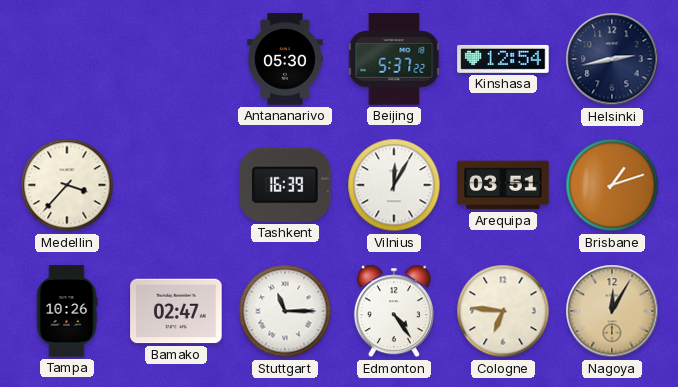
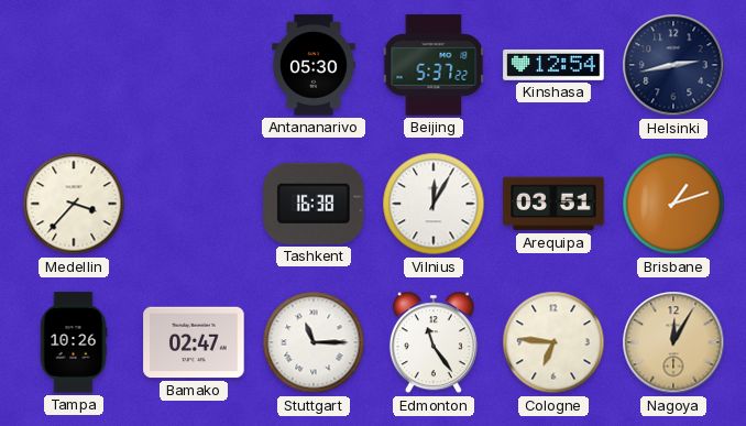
Tashkent: 16:39 -> 16:38 (315, 204)
Edmonton: 4:24 -> 11:24 (434, 342)
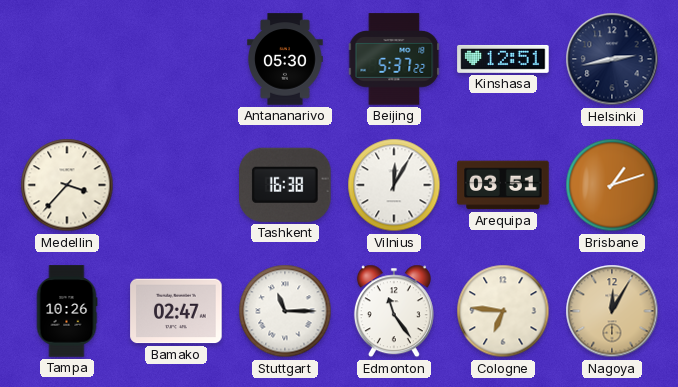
Kinshasa: 12:54 -> 12:51 (503, 59)
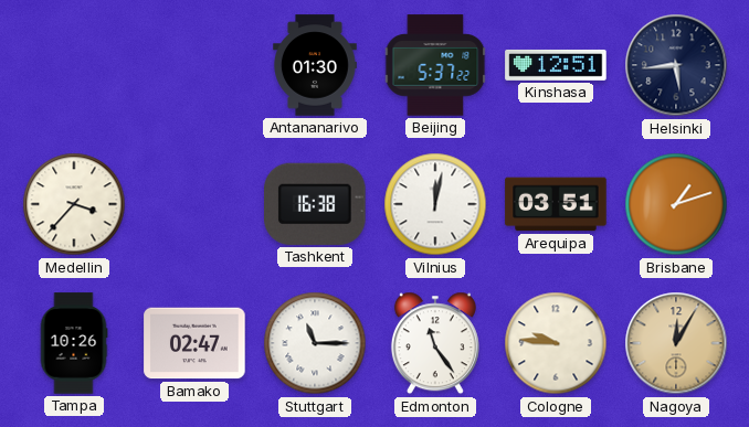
Antananarivo: 05:30 -> 01:30 (315, 65)
Helsinki: 2:43 -> 5:44 (676, 65)
Vilnius: 12:05 -> 12:02 (435, 204)
Cologne: 6:46 -> 9:46 (556, 343)
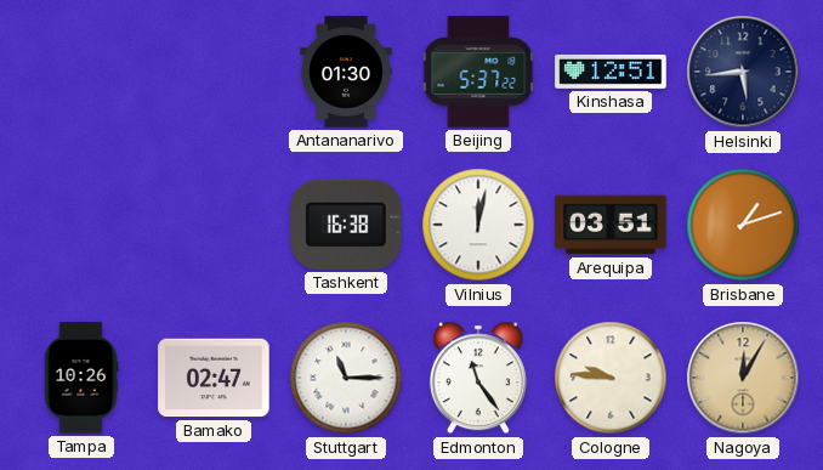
Medellin: 3:37 -> none (74, 204)
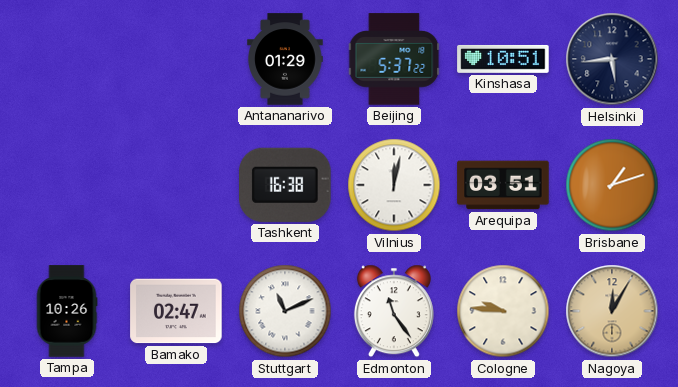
Antananarivo: 01:30 -> 01:29 (285, 59)
Kinshasa: 12:51 -> 10:51 (503, 59)
Stuttgart: 11:15 -> 11:11 (285, 311)
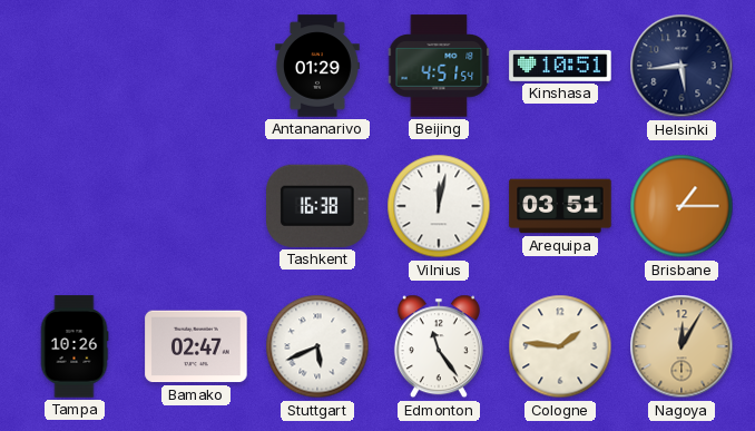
Beijing: 5:37 -> 4:51 (439, 66)
Brisbane: 1:12 -> 1:15 (682, 206)
Stuttgart: 11:11 -> 5:41 (317, 346)
Cologne: 9:46 -> 1:46 (560, 346)
